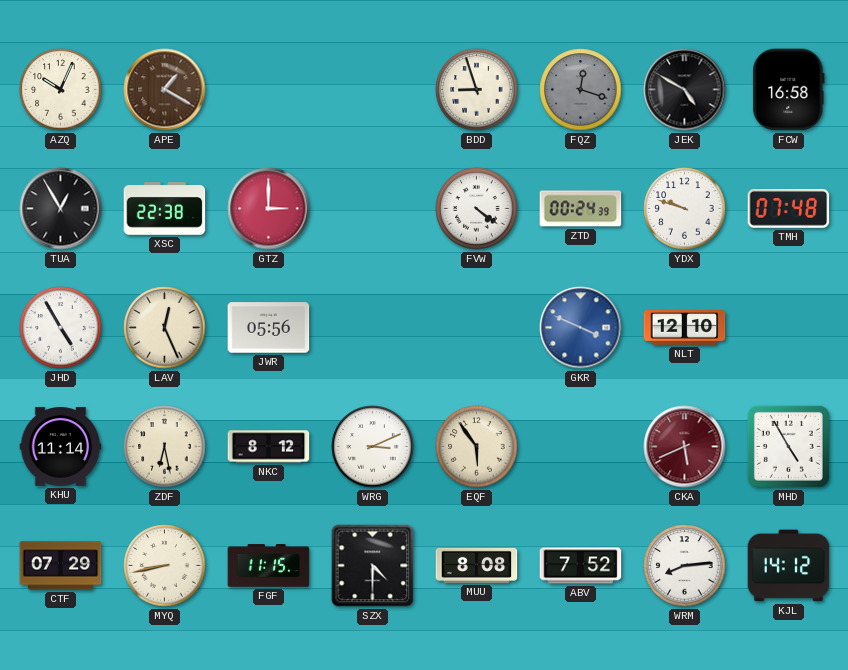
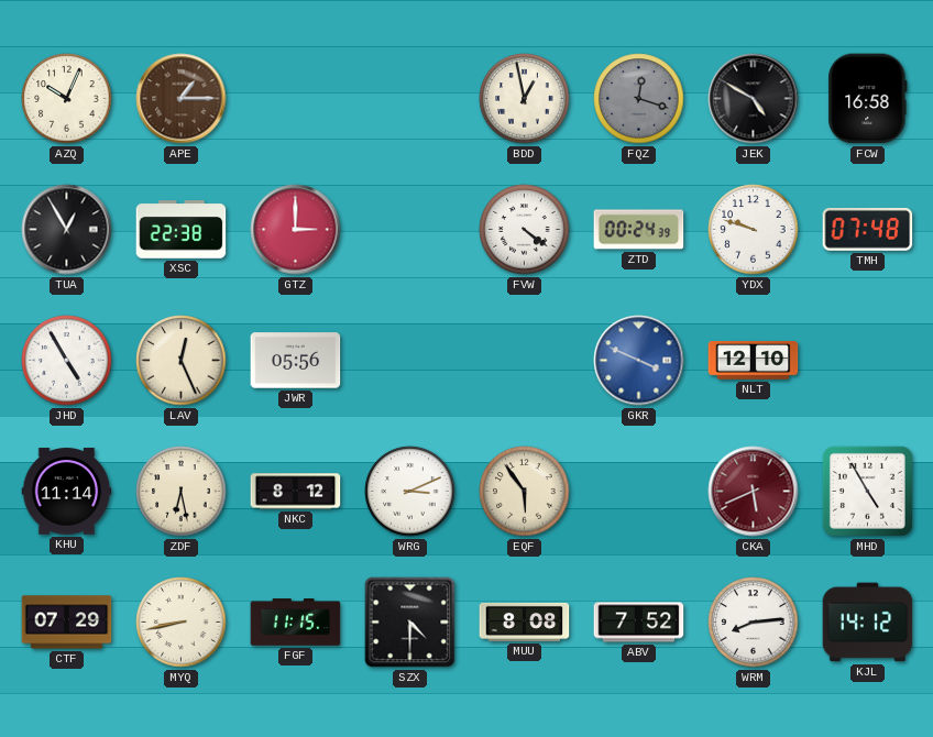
APE: 1:20 -> 1:15 (182, 99)
BDD: 8:57 -> 12:58 (525, 99)
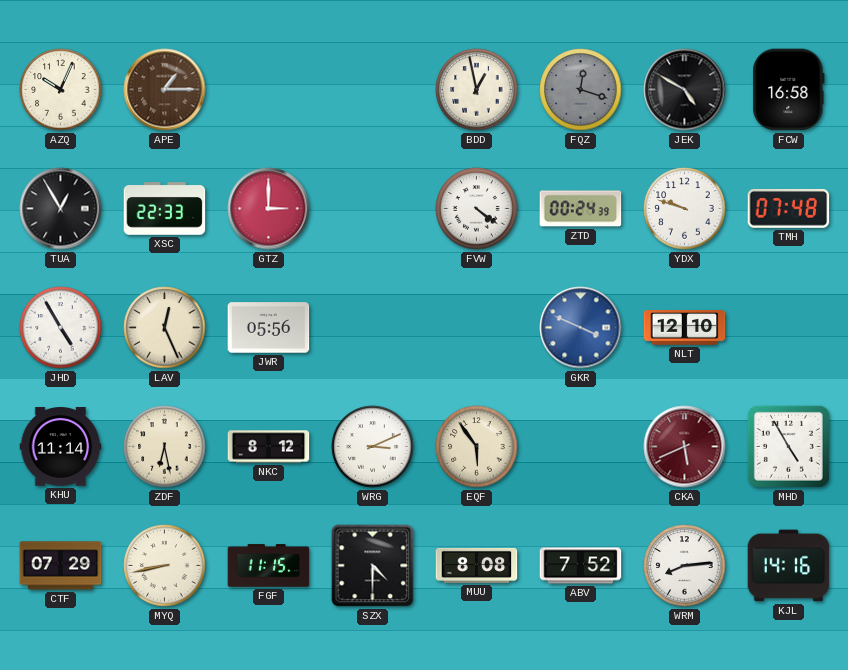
XSC: 22:38 -> 22:33 (165, 209)
KJL: 14:12 -> 14:16 (789, 566)
